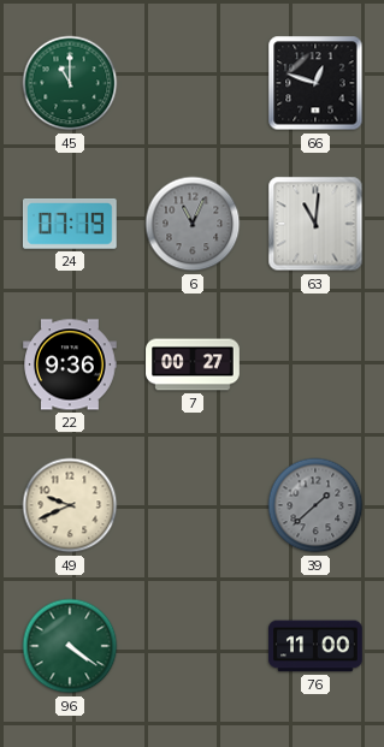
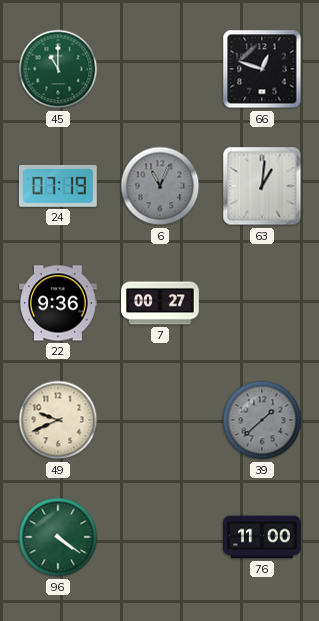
63: 11:01 -> 1:01 (262, 186)
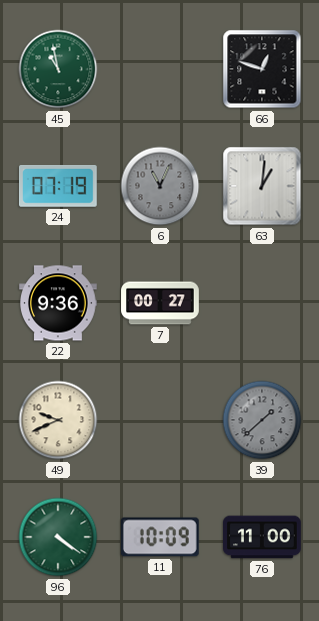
45: 11:00 -> 10:58 (58, 69)
11: none -> 10:09 (160, 537)
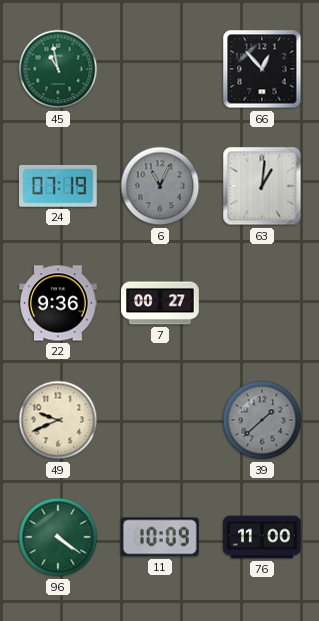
66: 12:48 -> 12:53 (262, 69)
